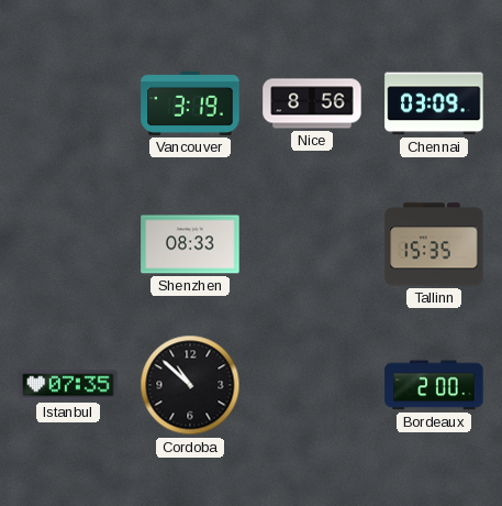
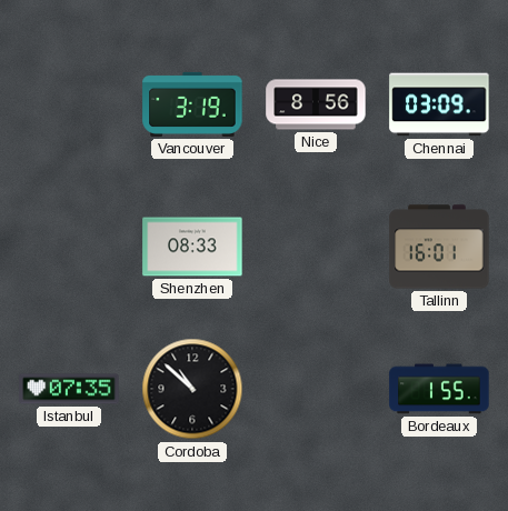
Tallinn: 15:35 -> 16:01 (439, 247)
Bordeaux: 2:00 -> 1:55 (439, 389)
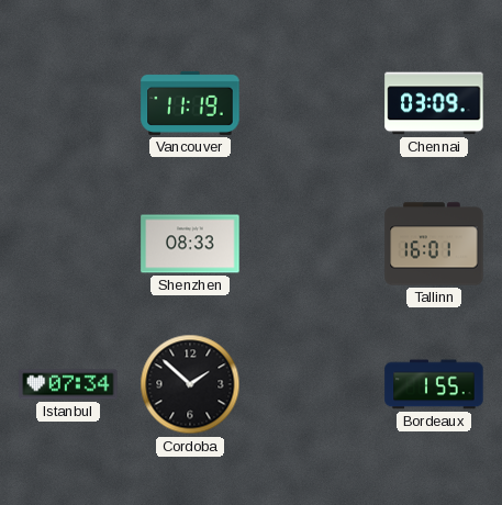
Vancouver: 3:19 -> 11:19 (190, 103)
Nice: 8:56 -> none (316, 104)
Istanbul: 07:35 -> 07:34 (68, 384)
Cordoba: 10:52 -> 1:52 (190, 384)
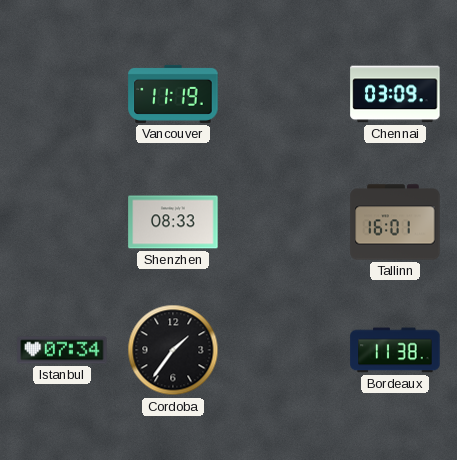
Cordoba: 1:52 -> 1:36 (173, 350)
Bordeaux: 1:55 -> 11:38 (395, 350)
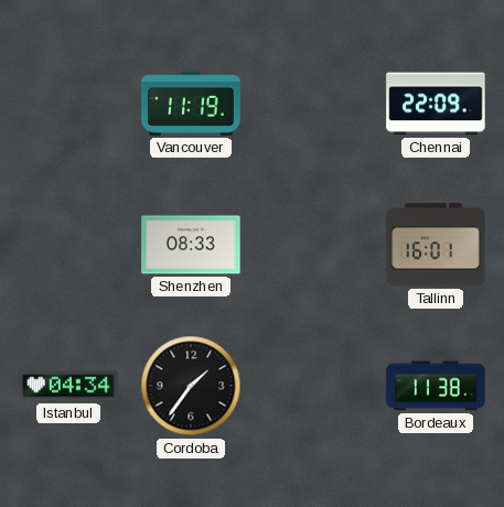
Chennai: 03:09 -> 22:09 (436, 104)
Istanbul: 07:34 -> 04:34 (68, 386)
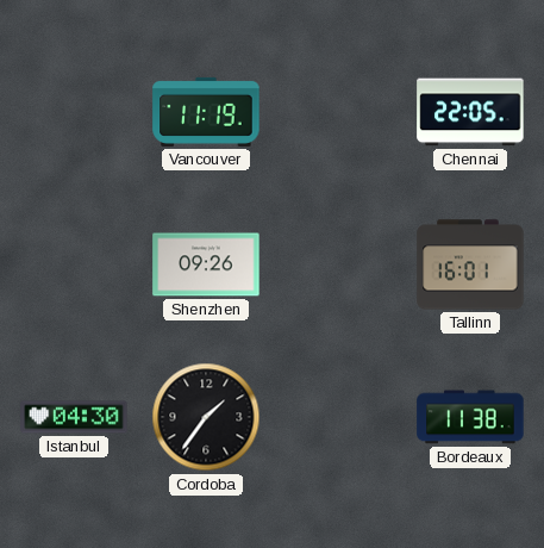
Chennai: 22:09 -> 22:05 (470, 112)
Shenzhen: 08:33 -> 09:26 (206, 264)
Istanbul: 04:34 -> 04:30 (74, 417)
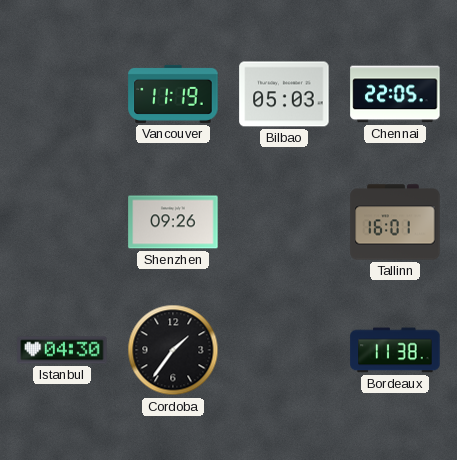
Bilbao: none -> 05:03 (284, 94)
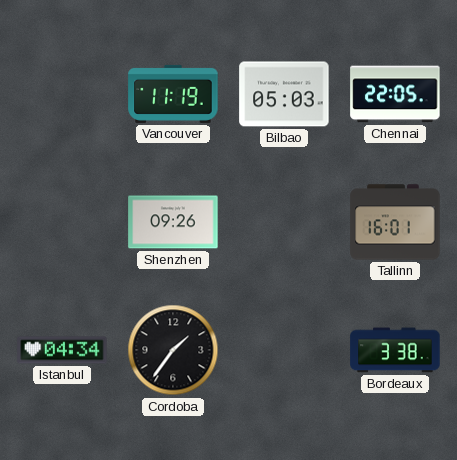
Istanbul: 04:30 -> 04:34 (62, 350)
Bordeaux: 11:38 -> 3:38 (395, 350)
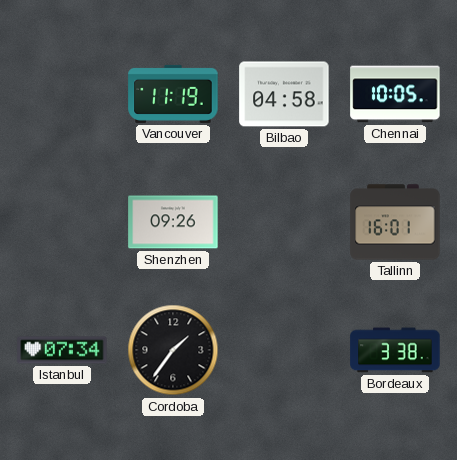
Bilbao: 05:03 -> 04:58 (284, 94)
Chennai: 22:05 -> 10:05 (395, 94)
Istanbul: 04:34 -> 07:34 (62, 350)
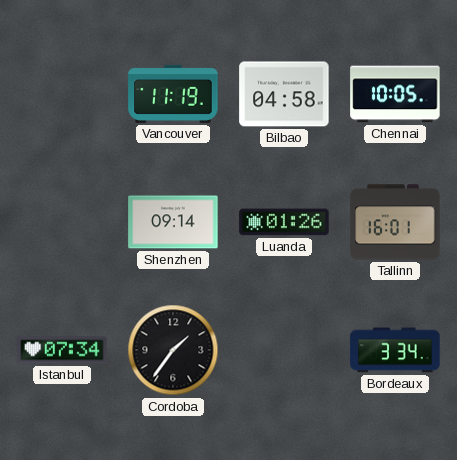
Shenzhen: 09:26 -> 09:14 (173, 222)
Luanda: none -> 01:26 (284, 222)
Bordeaux: 3:38 -> 3:34 (395, 350)
